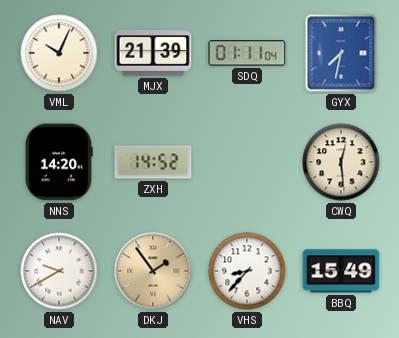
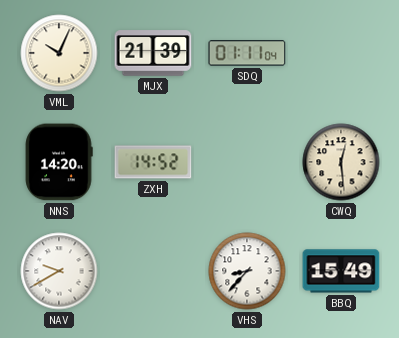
GYX: 7:32 -> none (341, 53)
DKJ: 1:54 -> none (153, 271)
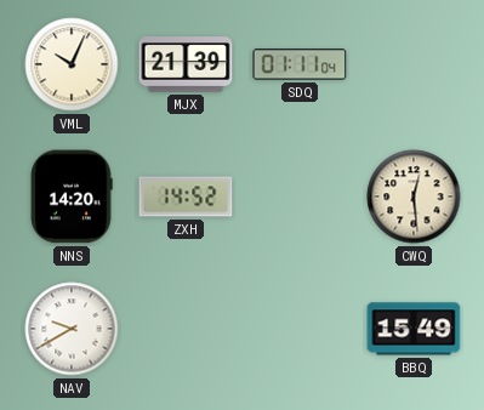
VHS: 8:37 -> none (247, 271)
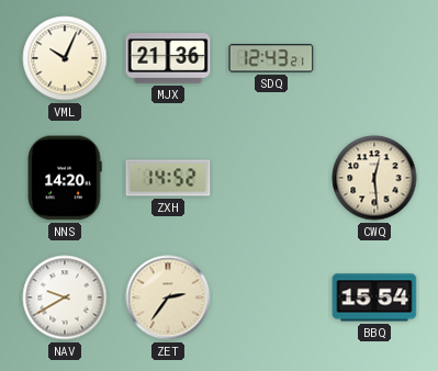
MJX: 21:39 -> 21:36 (168, 58)
SDQ: 01:11 -> 12:43 (271, 58)
ZET: none -> 2:36 (168, 297)
BBQ: 15:49 -> 15:54 (374, 297)
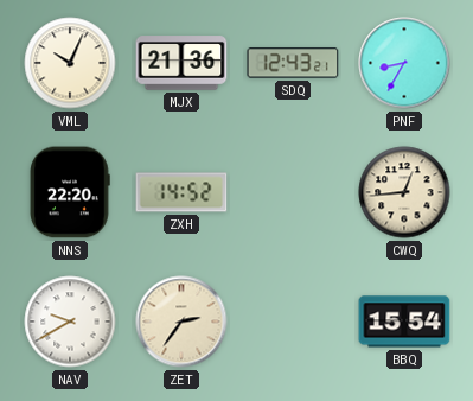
PNF: none -> 8:35 (404, 63)
NNS: 14:20 -> 22:20 (70, 192)
CWQ: 12:29 -> 12:44 (404, 192)
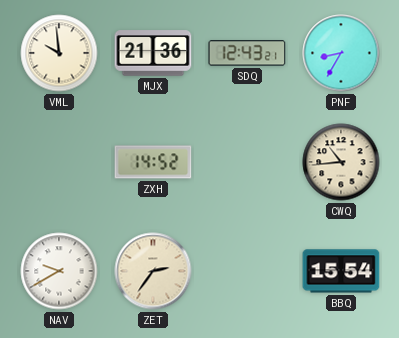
VML: 10:04 -> 9:59 (59, 53)
NNS: 22:20 -> none (70, 192)
CWQ: 12:44 -> 10:44 (341, 162)
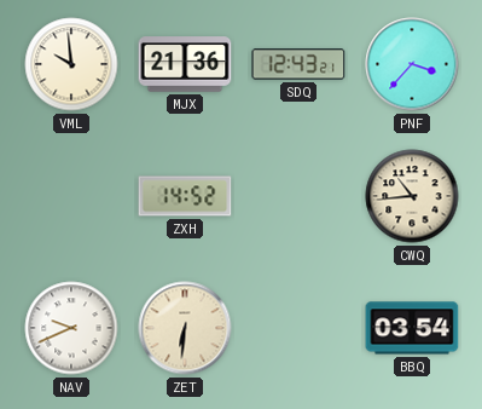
PNF: 8:35 -> 3:37 (412, 64)
NAV: 9:40 -> 9:41 (71, 328)
ZET: 2:36 -> 6:31 (185, 328)
BBQ: 15:54 -> 03:54 (412, 328)
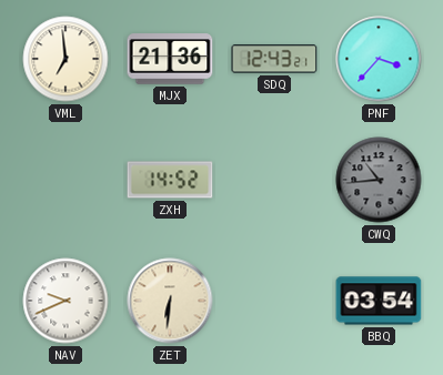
VML: 9:59 -> 6:59 (66, 59)
CWQ dial: cream -> grey (379, 180)
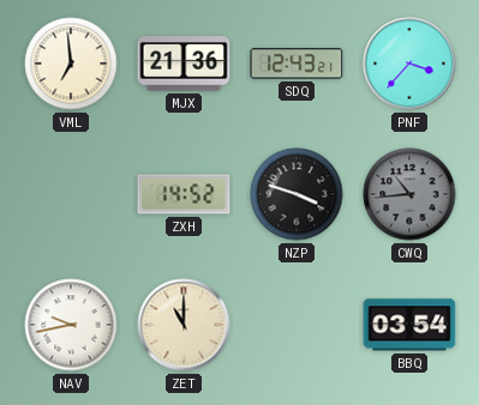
NZP: none -> 3:48 (297, 194)
NAV: 9:41 -> 9:43 (71, 325)
ZET: 6:31 -> 11:00 (184, 325)
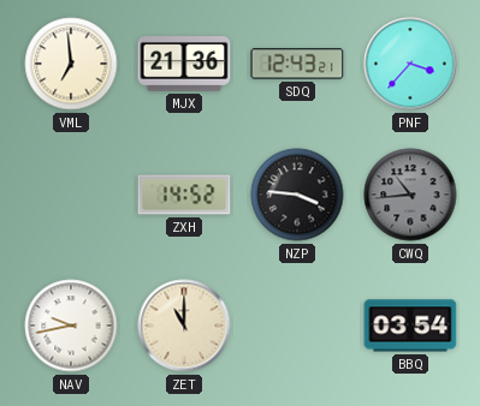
NZP: 3:48 -> 3:46 (297, 195)
